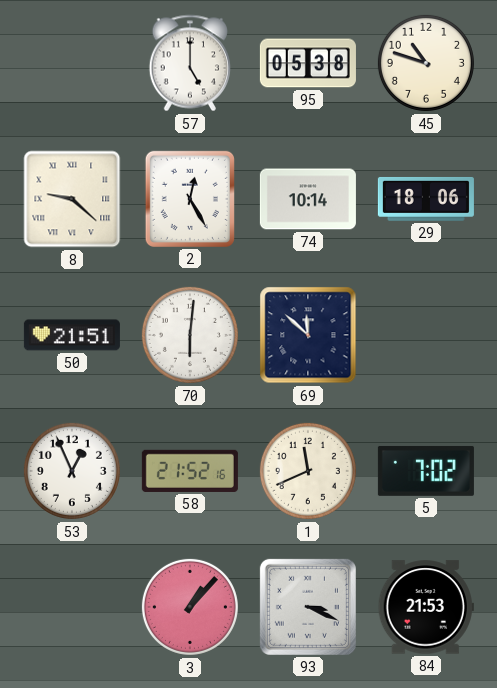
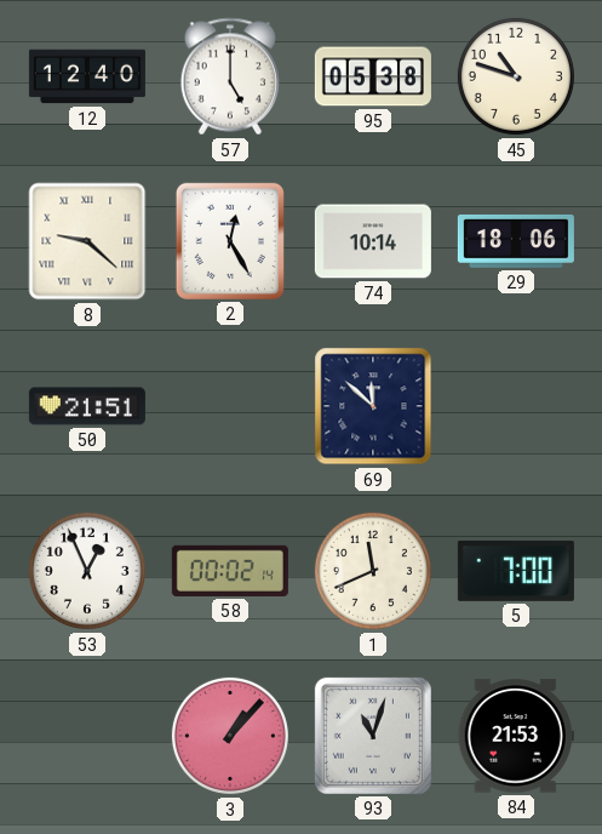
12: none -> 12:40 (87, 76)
70: 6:01 -> none (190, 335)
58: 21:52 -> 00:02 (230, 571)
5: 7:02 -> 7:00 (516, 571)
93: 3:19 -> 11:03 (373, 736)
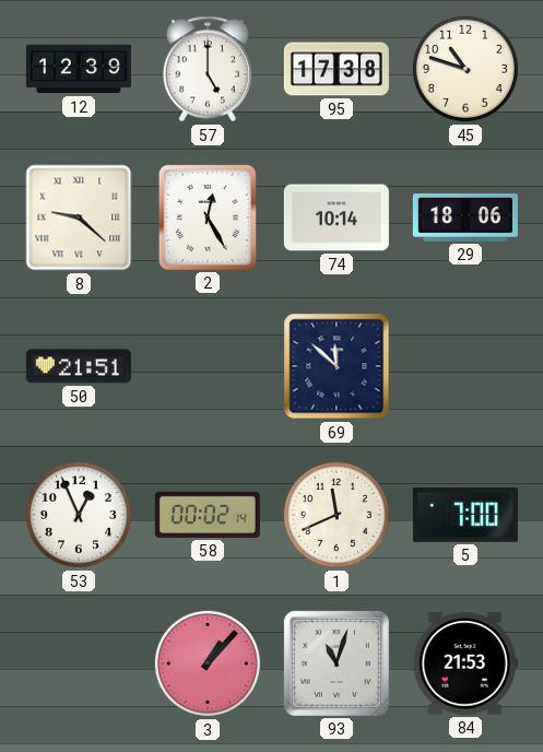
12: 12:40 -> 12:39 (79, 69)
95: 05:38 -> 17:38 (337, 69)
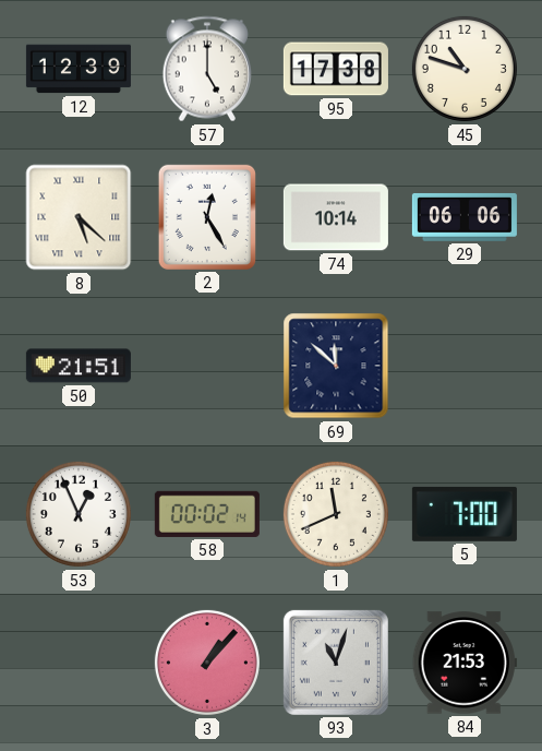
8: 9:22 -> 5:22 (79, 217)
29: 18:06 -> 06:06 (465, 217)
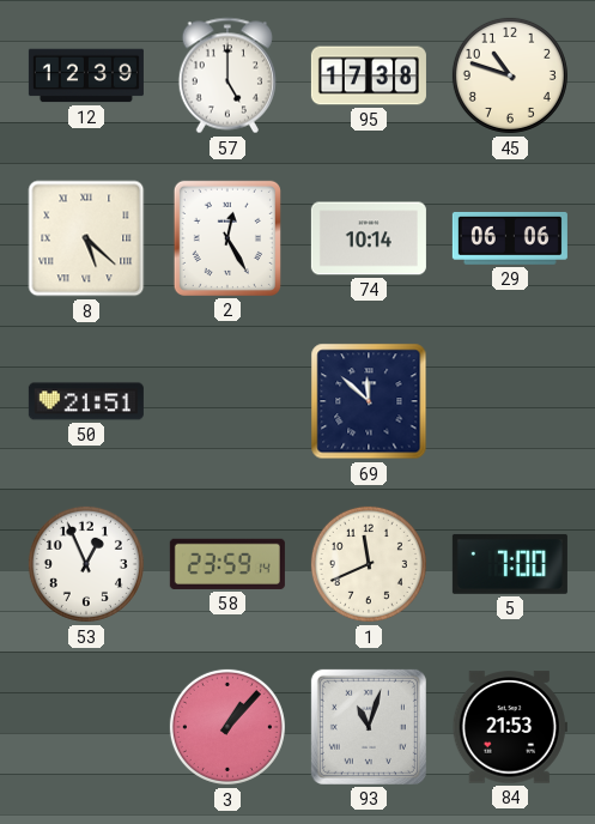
58: 00:02 -> 23:59 (227, 564)
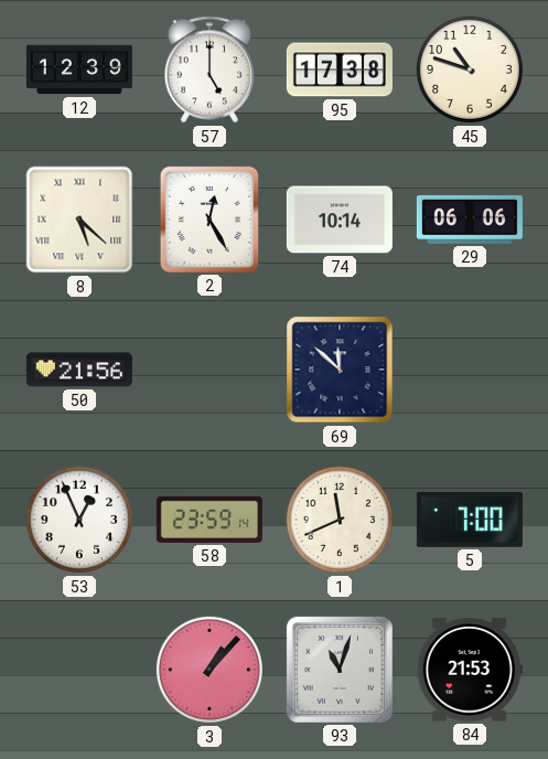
50: 21:51 -> 21:56 (79, 370)
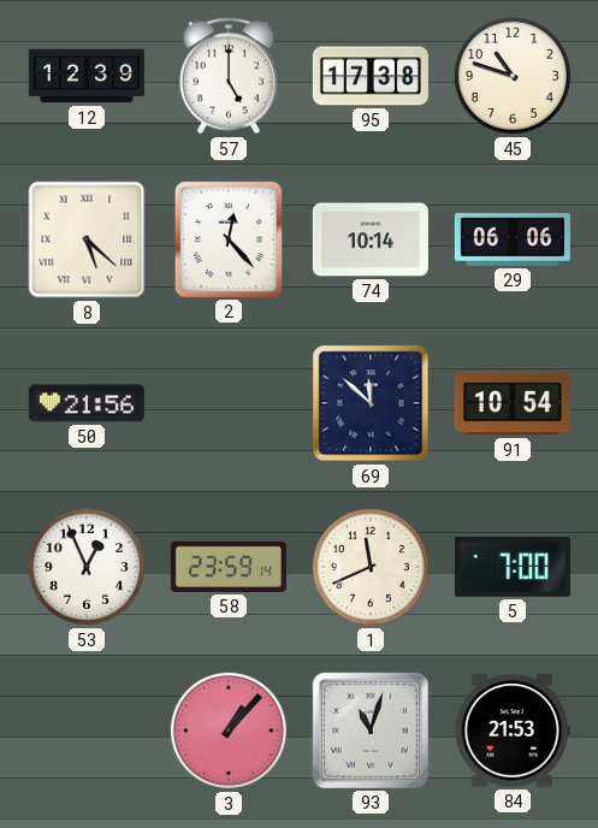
2: 12:25 -> 12:23 (229, 239)
91: none -> 10:54 (513, 403)
